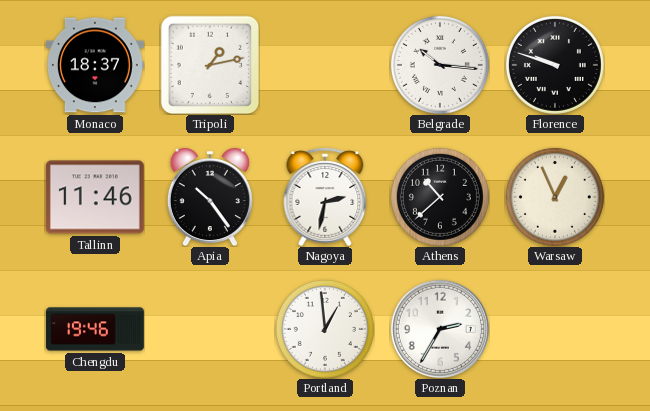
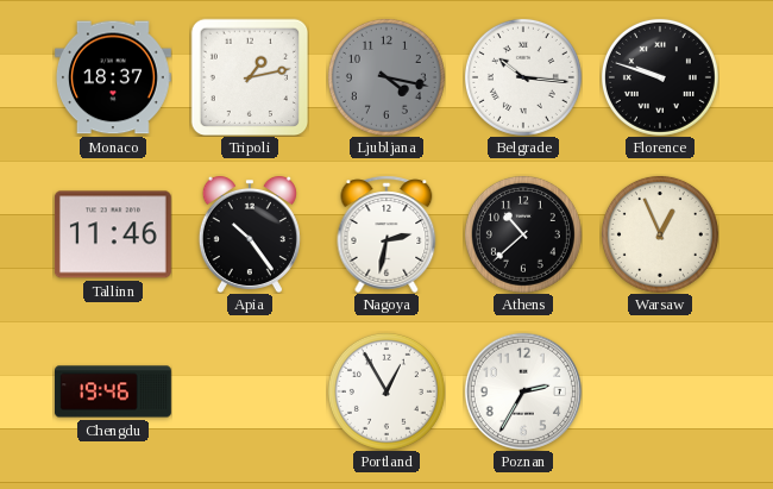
Ljubljana: none -> 4:17 (386, 77)
Portland: 12:59 -> 12:55 (386, 391)
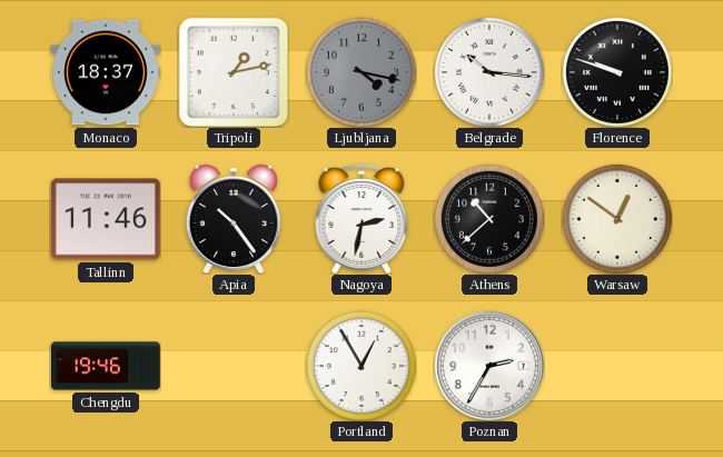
Warsaw: 12:56 -> 12:51 (617, 219)
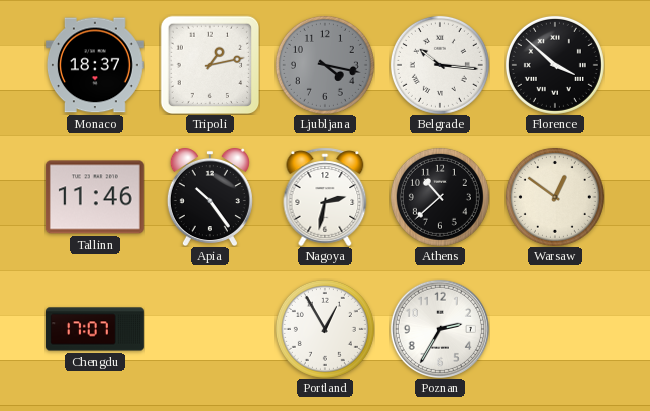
Florence: 9:48 -> 3:52 (555, 65)
Chengdu: 19:46 -> 17:07 (96, 329)
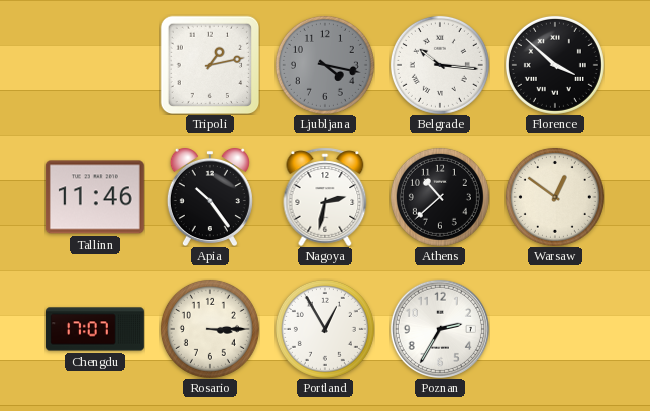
Monaco: 18:37 -> none (95, 65)
Rosario: none -> 3:15 (210, 329)
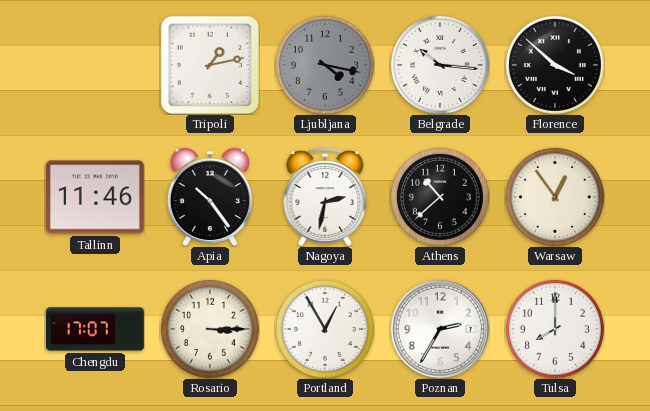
Warsaw: 12:51 -> 12:54 (555, 197)
Tulsa: none -> 8:00 (555, 329)
